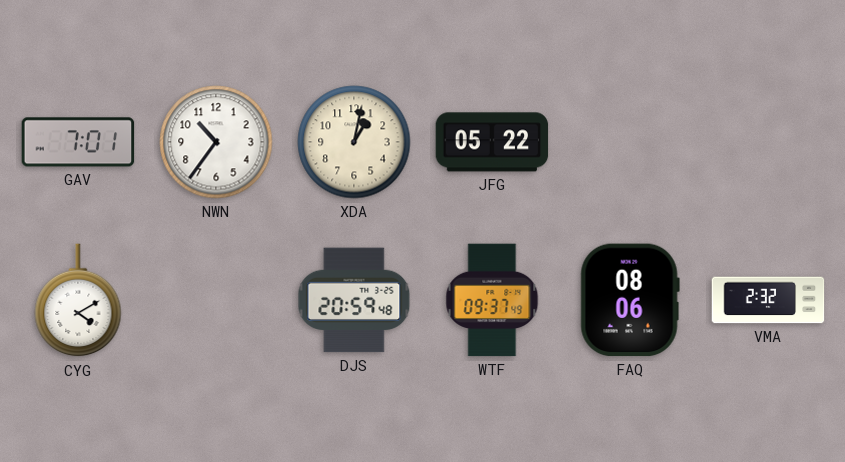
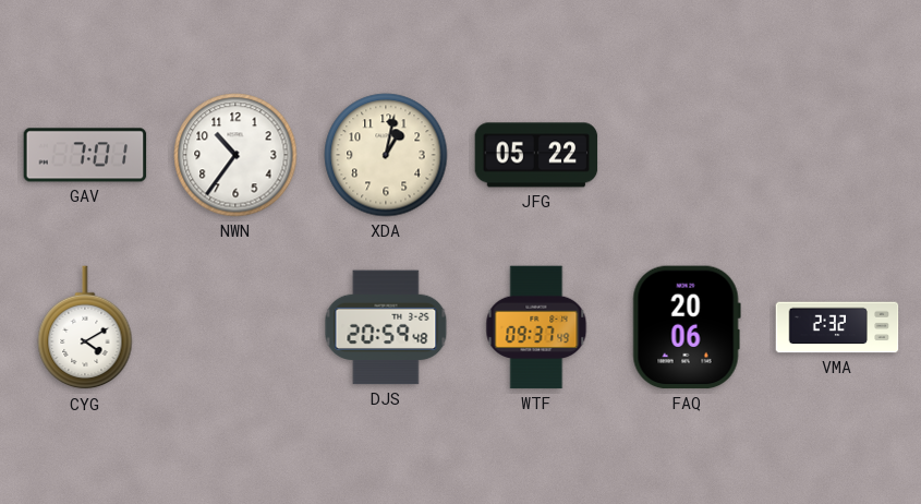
FAQ: 08:06 -> 20:06 (687, 327)
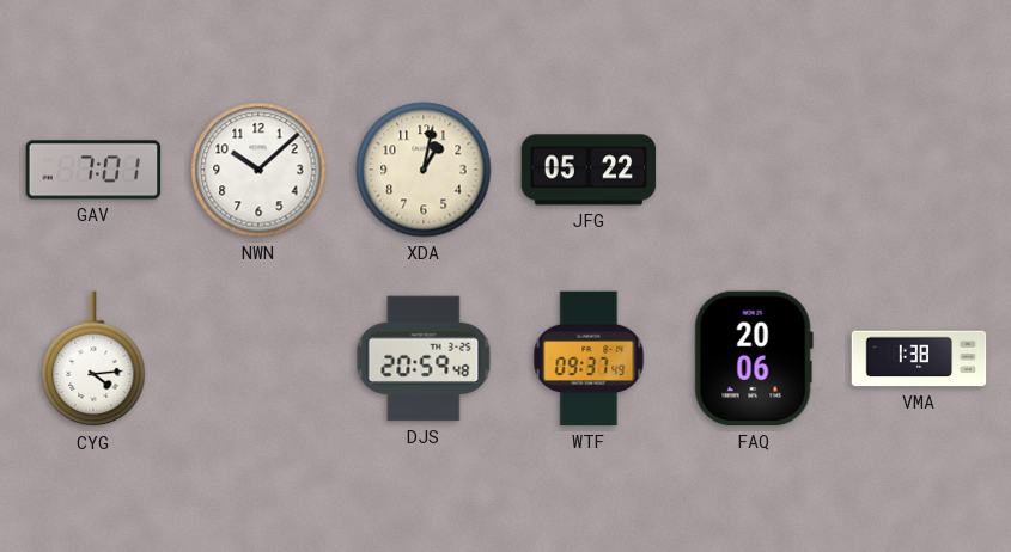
NWN: 10:36 -> 10:08 (258, 170)
CYG: 4:10 -> 4:14 (93, 360)
VMA: 2:32 -> 1:38 (919, 358)
